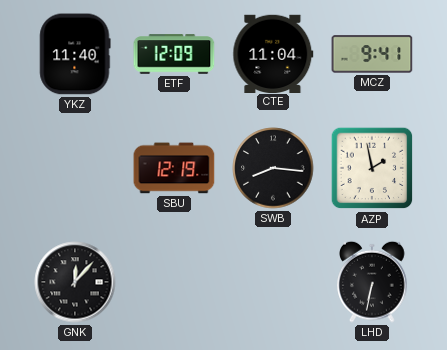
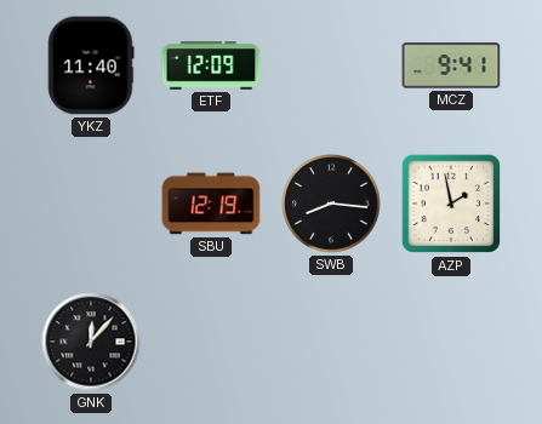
CTE: 11:04 -> none (273, 53)
LHD: 6:32 -> none (372, 282)
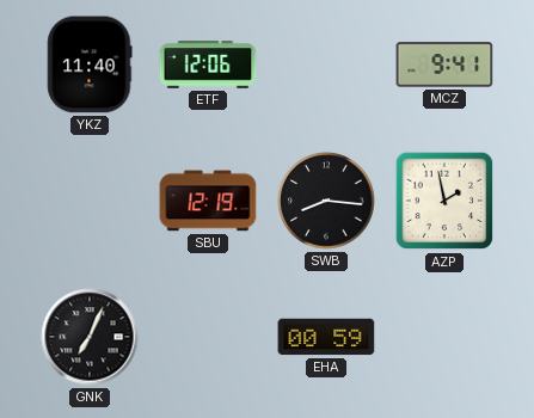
ETF: 12:09 -> 12:06 (208, 64)
GNK: 12:07 -> 7:04 (90, 337)
EHA: none -> 00:59 (326, 337)
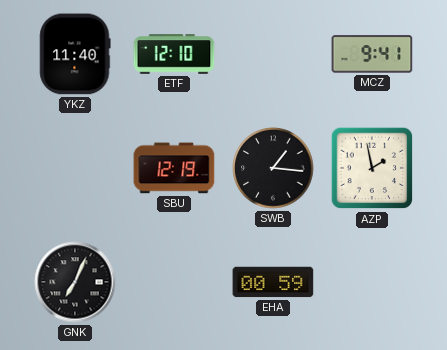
ETF: 12:06 -> 12:10 (174, 54)
SWB: 8:16 -> 1:16 (273, 168)
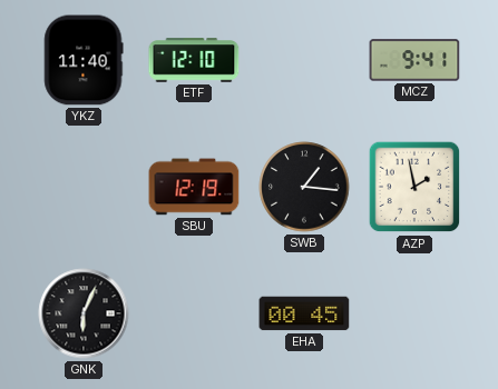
GNK: 7:04 -> 6:04 (84, 313)
EHA: 00:59 -> 00:45 (304, 313)
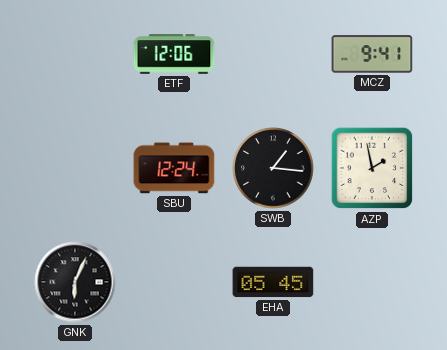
YKZ: 11:40 -> none (84, 60)
ETF: 12:10 -> 12:06 (174, 54)
SBU: 12:19 -> 12:24 (174, 168)
EHA: 00:45 -> 05:45 (273, 282)
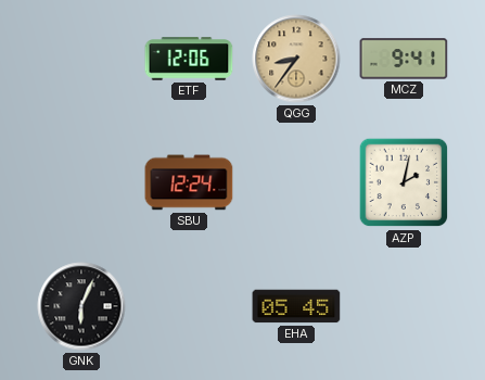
QGG: none -> 8:36 (296, 59)
SWB: 1:16 -> none (273, 168)
AZP: 1:58 -> 2:02 (404, 182)
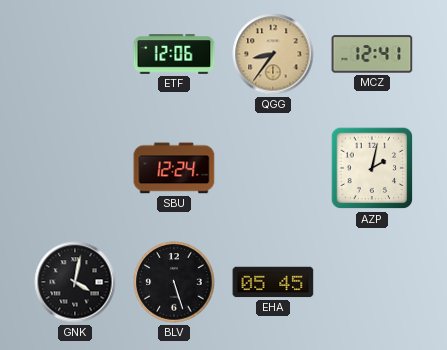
MCZ: 9:41 -> 12:41 (372, 54)
GNK: 6:04 -> 4:02 (75, 282)
BLV: none -> 5:27 (174, 282)
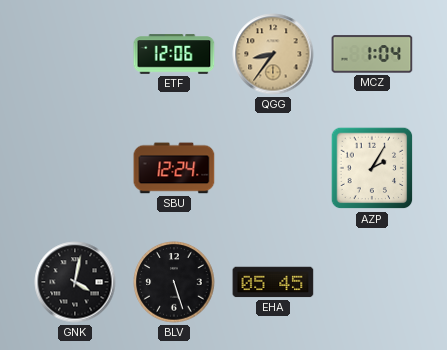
MCZ: 12:41 -> 1:04 (372, 54)
AZP: 2:02 -> 2:05 (372, 168)
